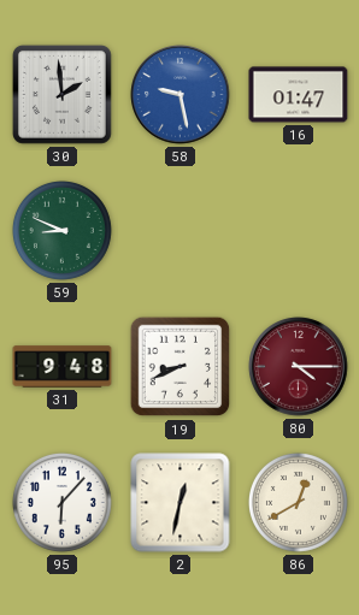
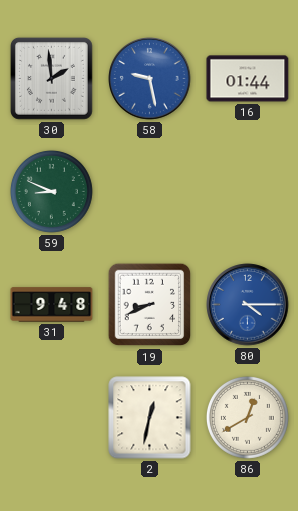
16: 01:47 -> 01:44 (248, 79)
80 dial: burgundy -> blue (248, 305)
95: 6:07 -> none (61, 502)
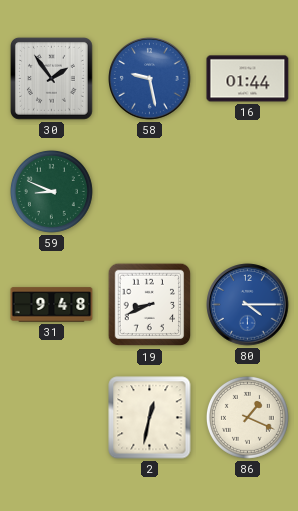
30: 1:59 -> 1:54 (51, 78)
86: 12:40 -> 1:19 (247, 417)
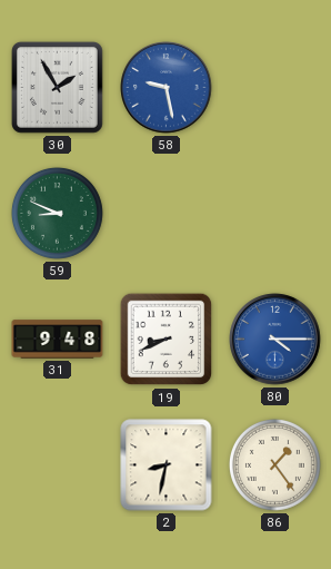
30: 1:54 -> 1:55 (57, 87)
16: 01:44 -> none (248, 79)
2: 12:32 -> 8:32 (167, 465)
86: 1:19 -> 1:24 (274, 464)
